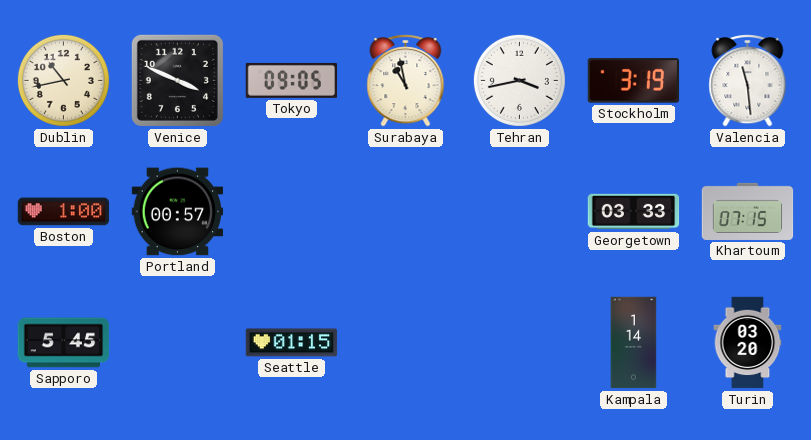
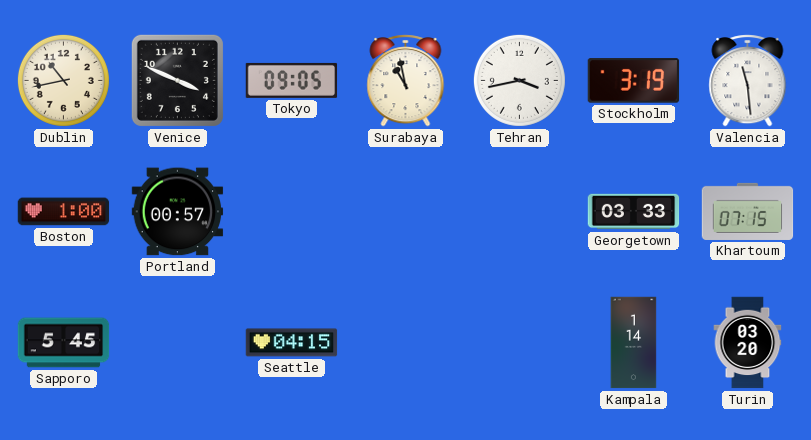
Seattle: 01:15 -> 04:15 (292, 343)
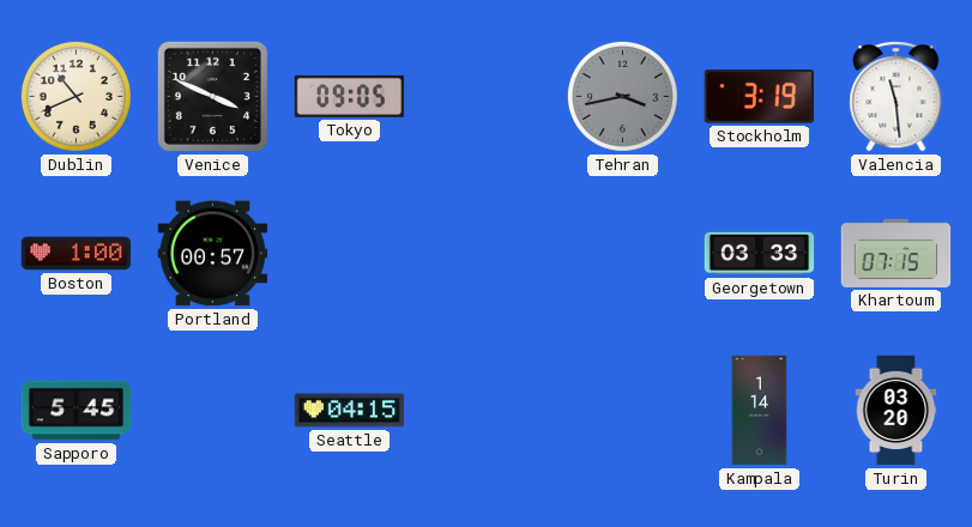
Dublin: 10:43 -> 10:41 (76, 96)
Surabaya: 10:58 -> none (406, 81)
Tehran dial: white -> grey (622, 96)
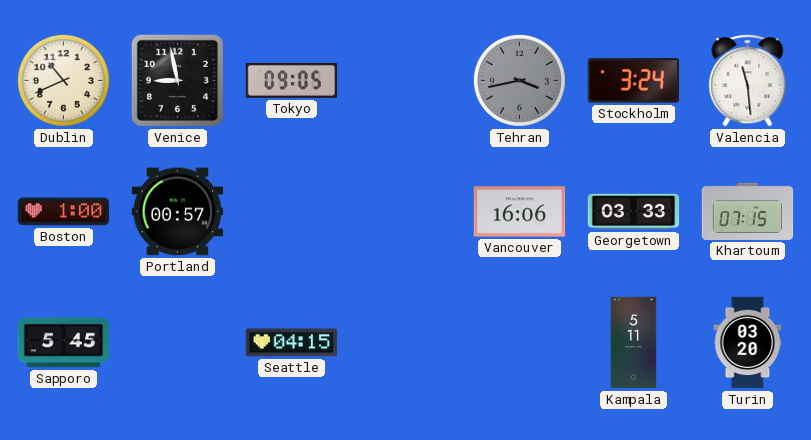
Venice: 3:49 -> 8:58 (177, 80)
Stockholm: 3:19 -> 3:24 (634, 81)
Vancouver: none -> 16:06 (520, 212)
Kampala: 1:14 -> 5:11 (634, 343)
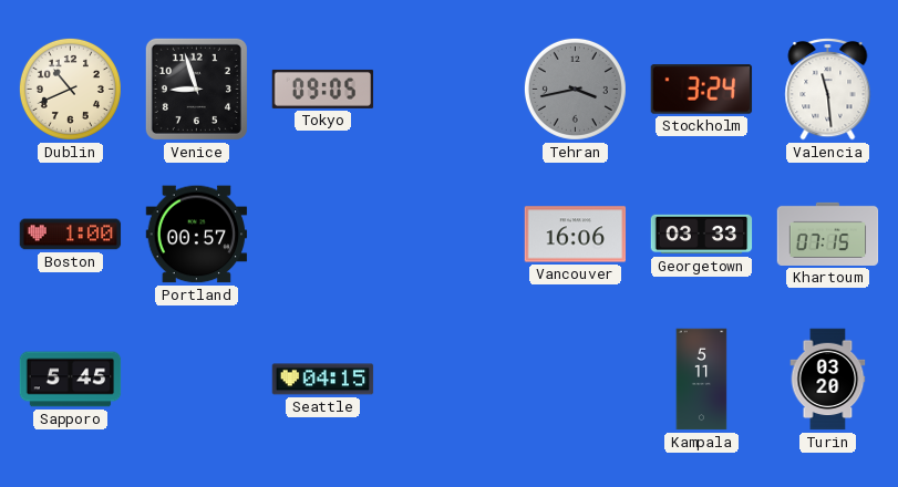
Venice: 8:58 -> 8:57 (196, 89)
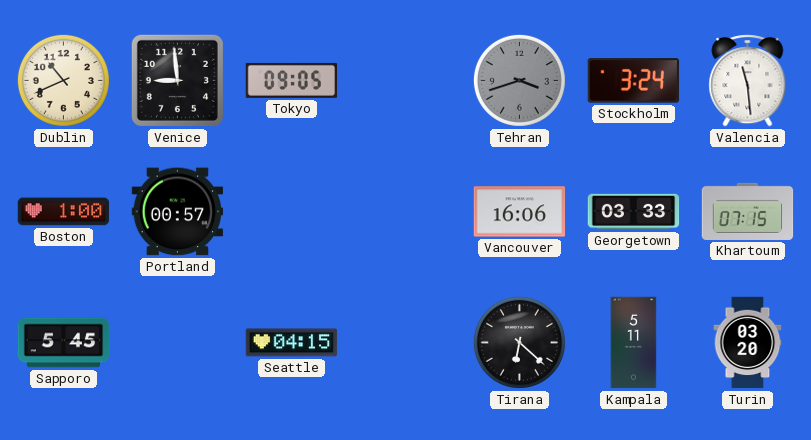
Venice: 8:57 -> 8:59 (177, 80)
Tehran: 3:43 -> 3:42 (519, 80)
Tirana: none -> 6:22 (519, 342)
